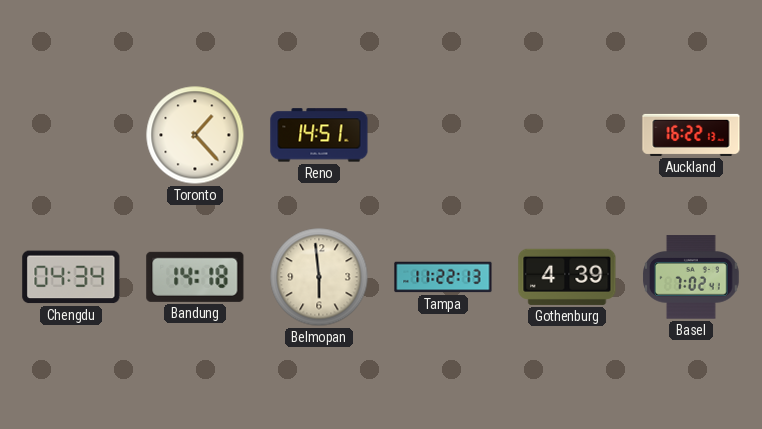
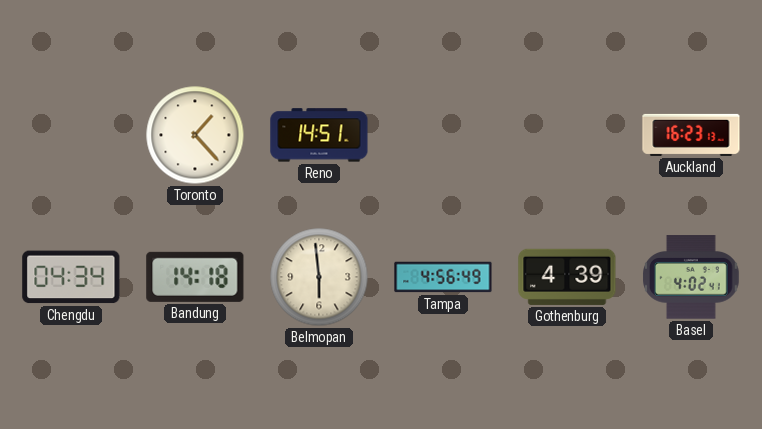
Auckland: 16:22 -> 16:23 (691, 135)
Tampa: 11:22 -> 4:56 (443, 277)
Basel: 7:02 -> 4:02 (692, 277)
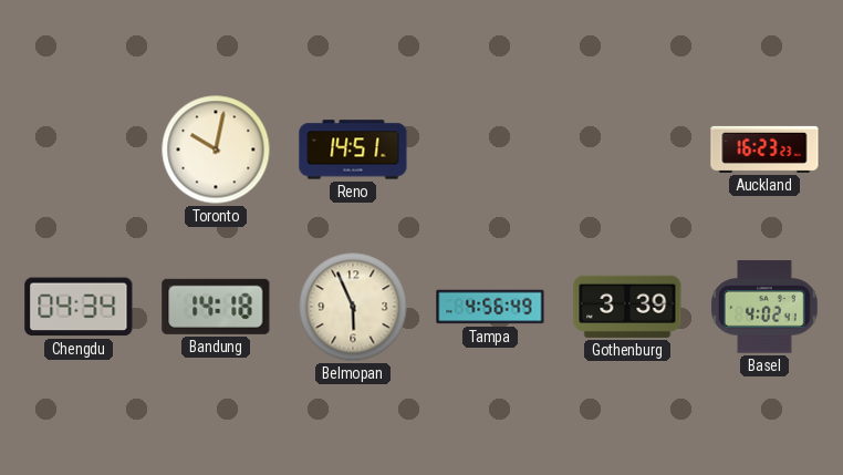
Toronto: 1:23 -> 10:02 (216, 149)
Auckland: 16:23:13 -> 16:23:23 (764, 149)
Belmopan: 5:59 -> 5:56 (353, 307)
Gothenburg: 4:39 -> 3:39 (627, 307)
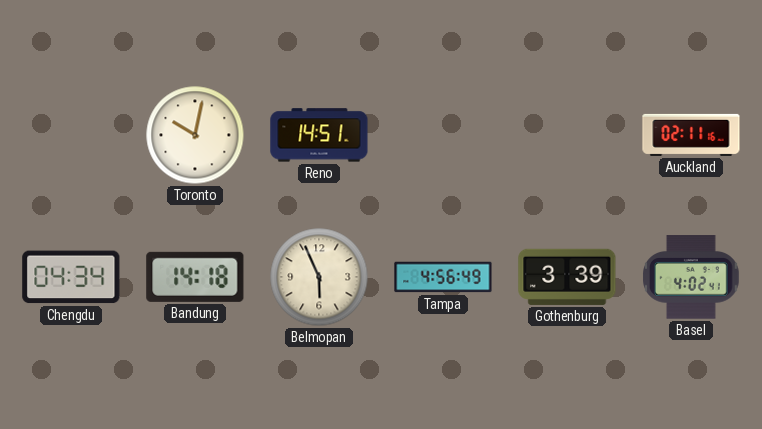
Auckland: 16:23 -> 02:11 (691, 135)
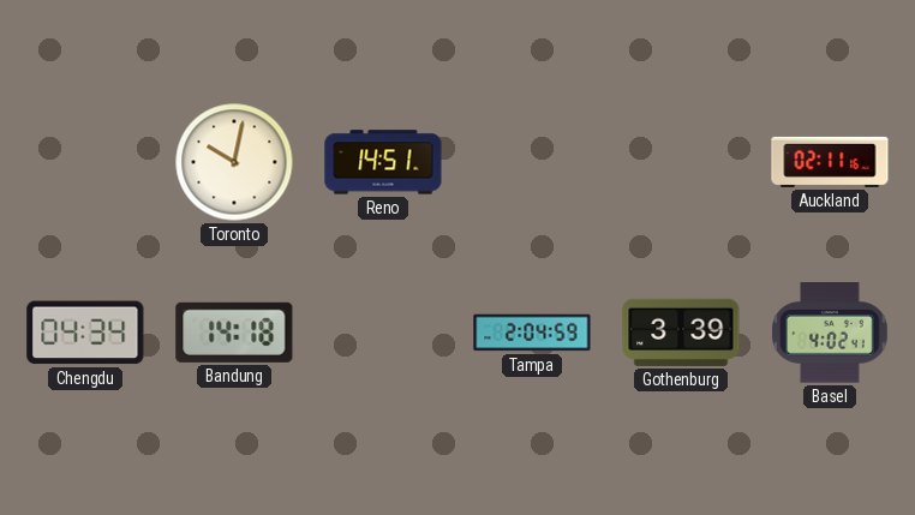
Belmopan: 5:56 -> none (319, 277)
Tampa: 4:56 -> 2:04 (532, 333)
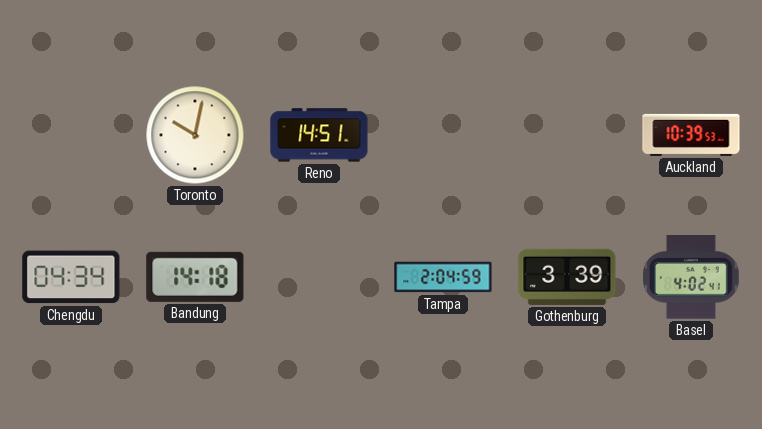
Auckland: 02:11 -> 10:39 (691, 135)
